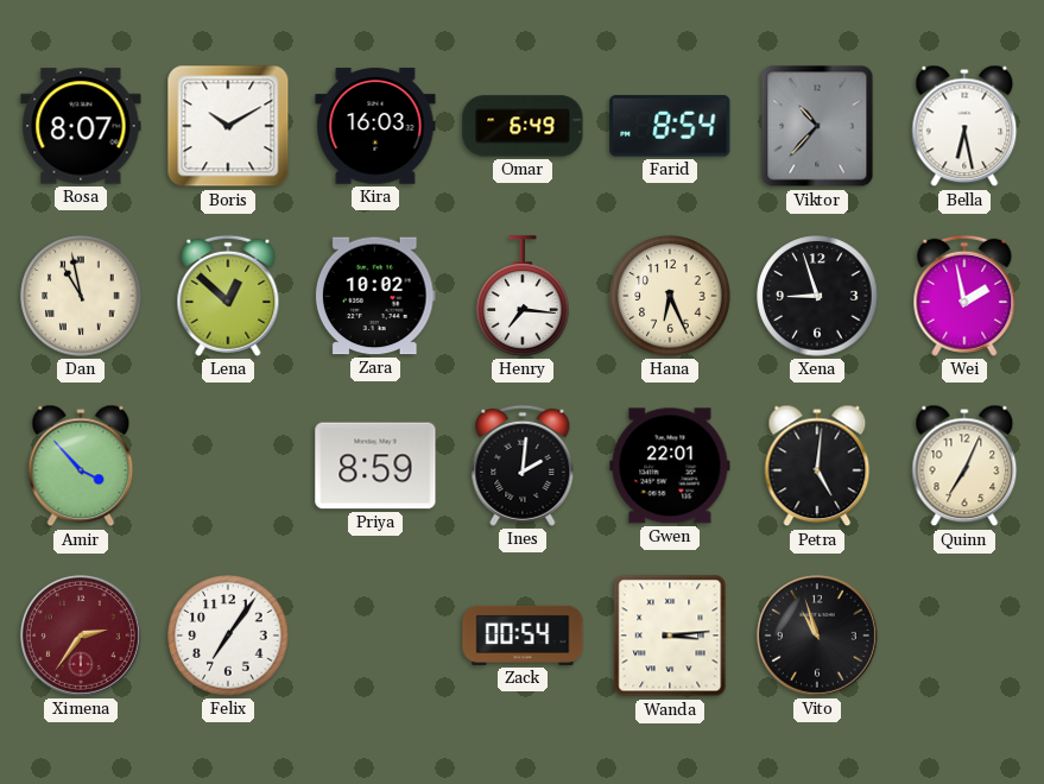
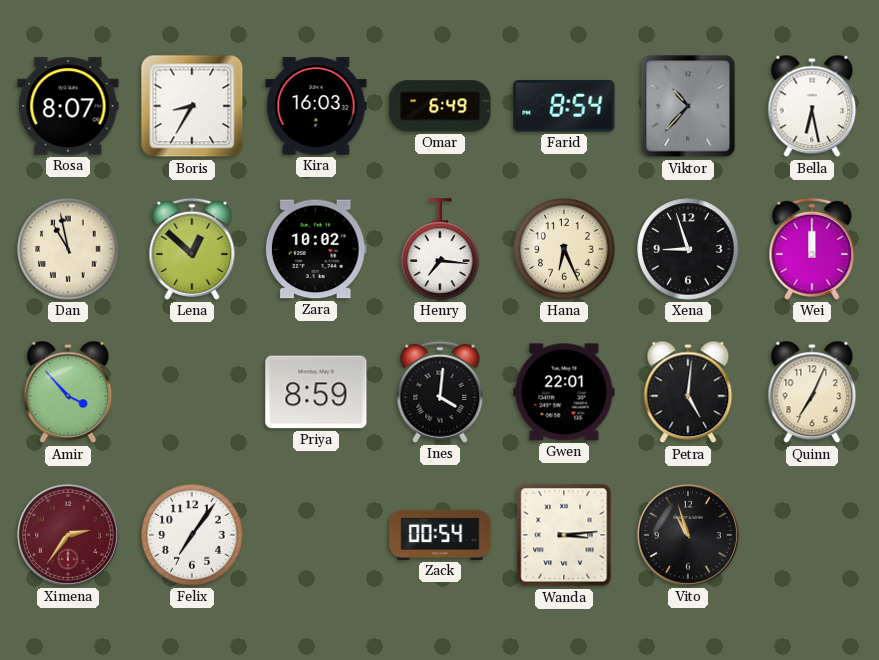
Boris: 10:10 -> 8:35 (192, 106)
Wei: 1:58 -> 12:00 (812, 249)
Ines: 2:01 -> 4:01 (440, 392)
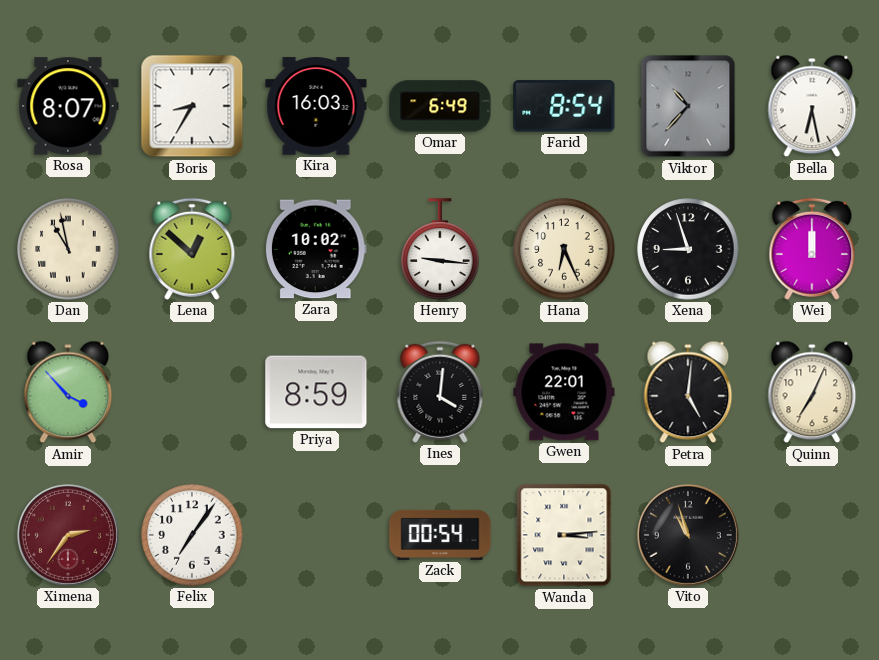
Henry: 7:16 -> 9:16 (440, 249)
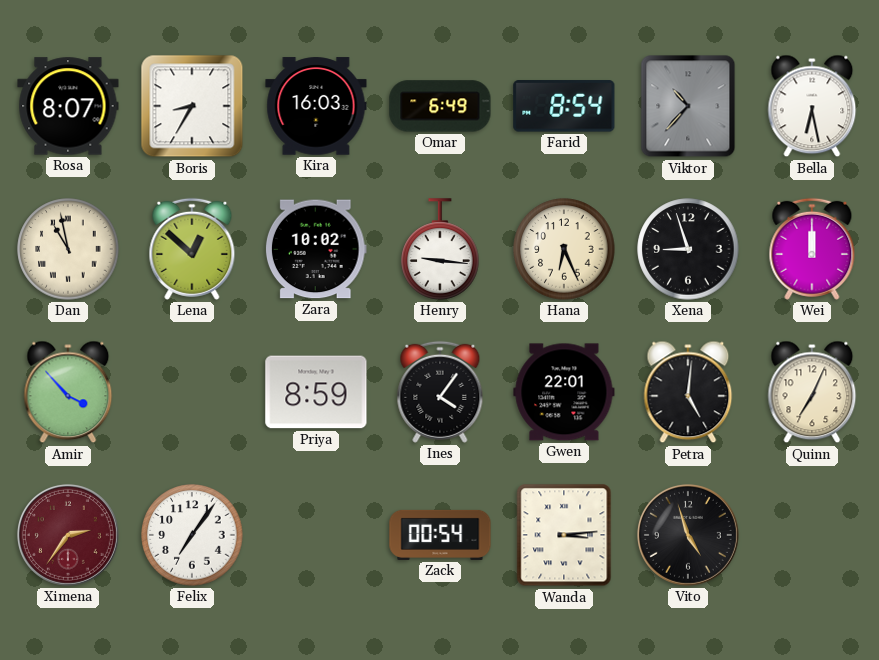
Ines: 4:01 -> 4:06 (440, 392)
Vito: 10:57 -> 4:57 (688, 535)
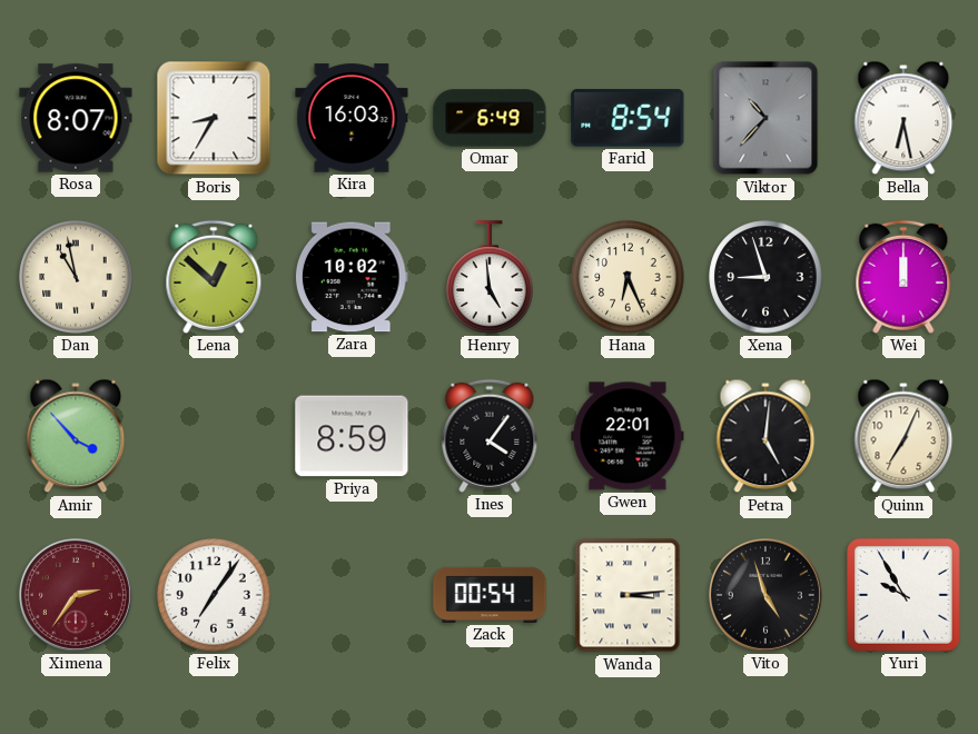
Henry: 9:16 -> 4:59 (490, 277)
Yuri: none -> 9:55 (905, 596)
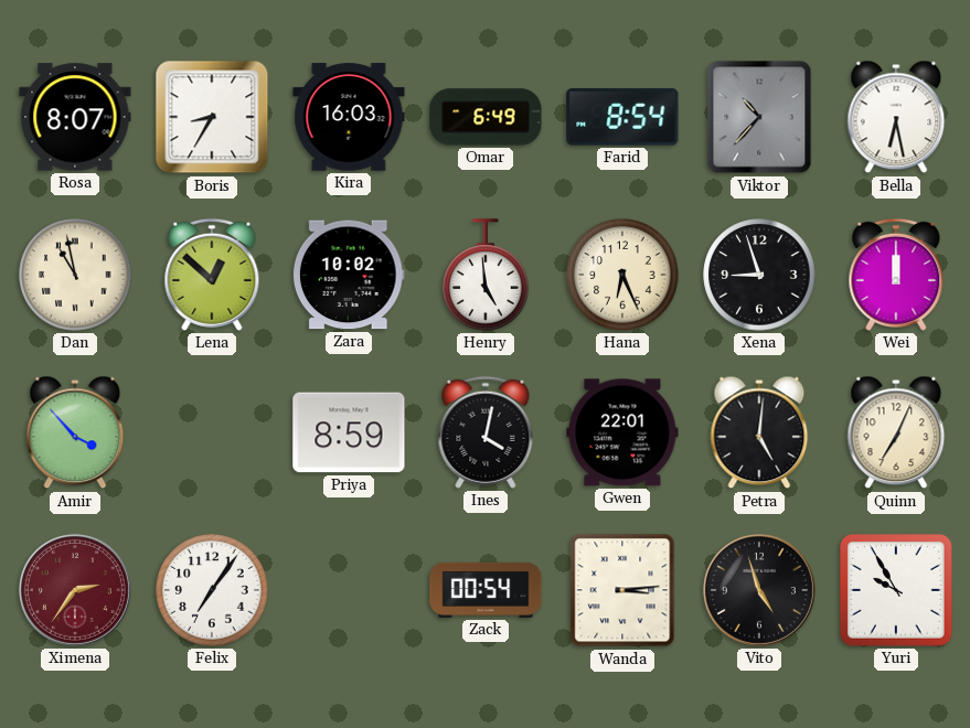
Ines: 4:06 -> 4:02 (486, 432)
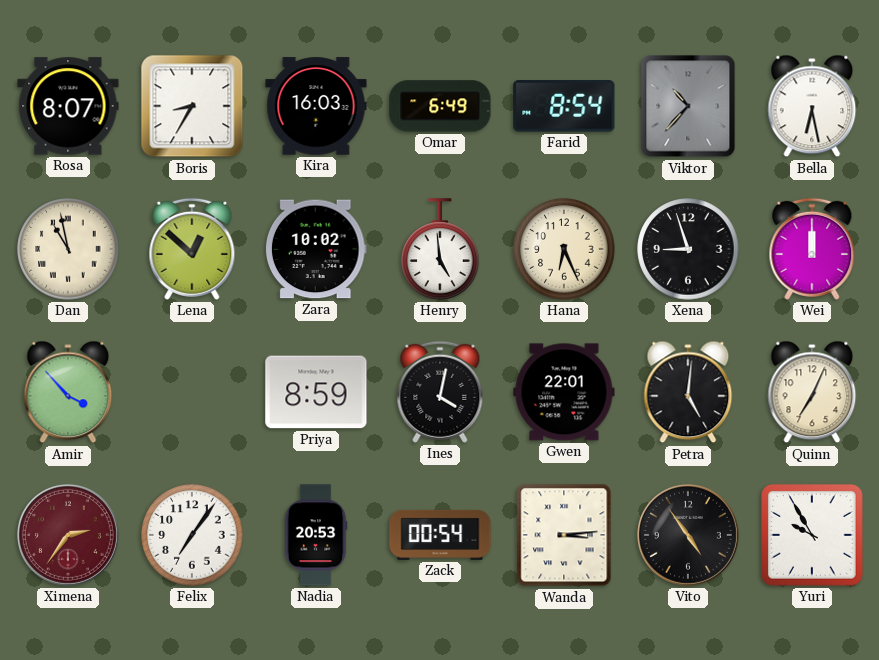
Nadia: none -> 20:53 (316, 535)
Vito: 4:57 -> 4:54 (688, 535)
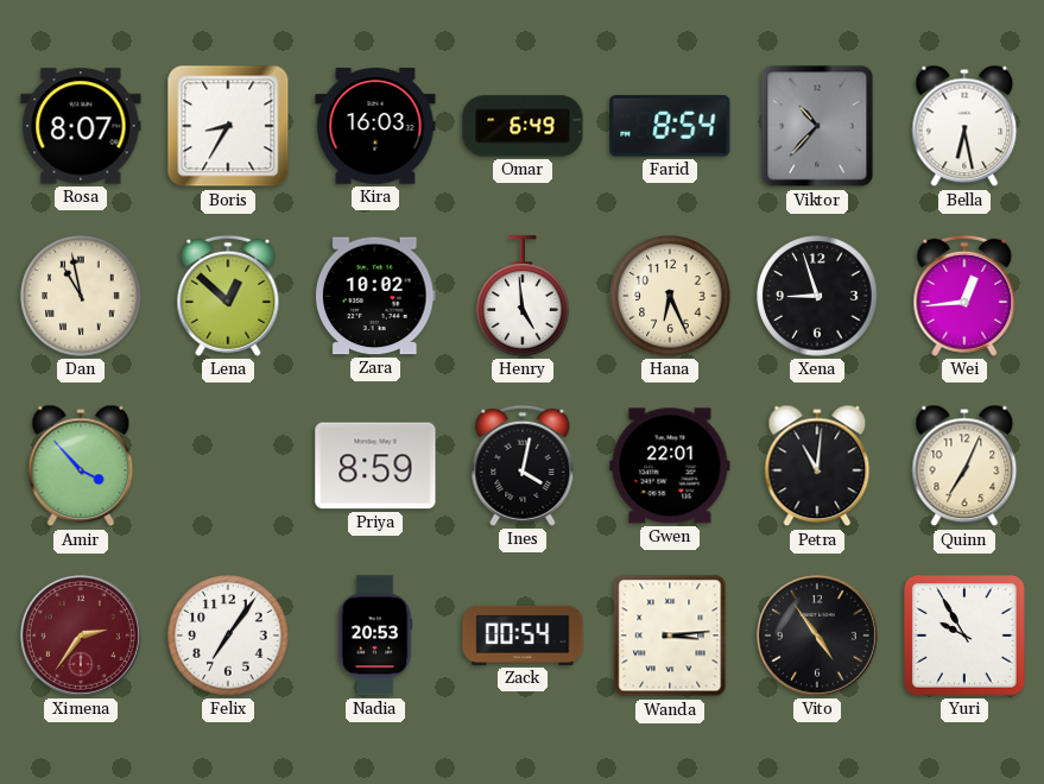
Wei: 12:00 -> 12:44 (964, 296)
Petra: 5:01 -> 11:01 (817, 466)
